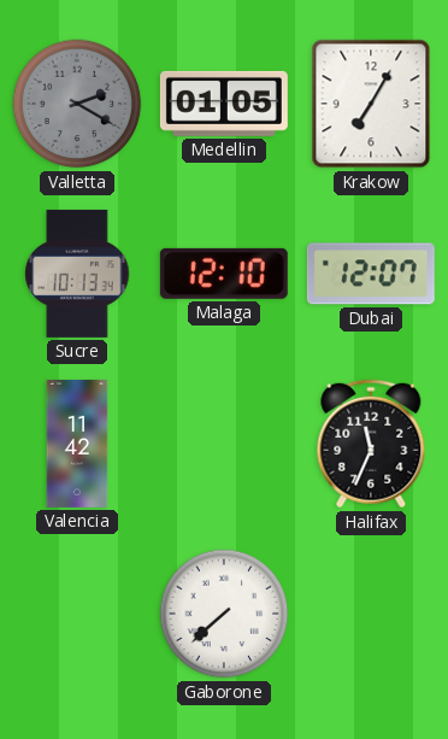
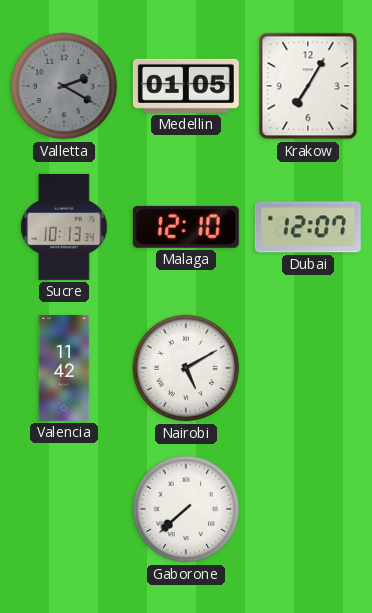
Nairobi: none -> 5:10 (186, 368)
Halifax: 11:34 -> none (371, 444)
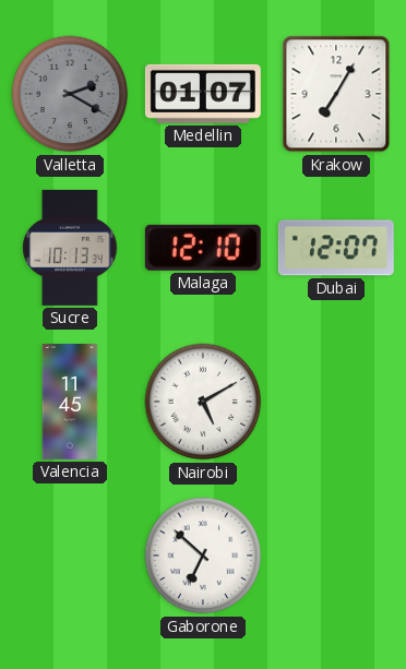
Medellin: 01:05 -> 01:07 (203, 94)
Valencia: 11:42 -> 11:45 (70, 402)
Gaborone: 7:38 -> 6:52 (203, 555)
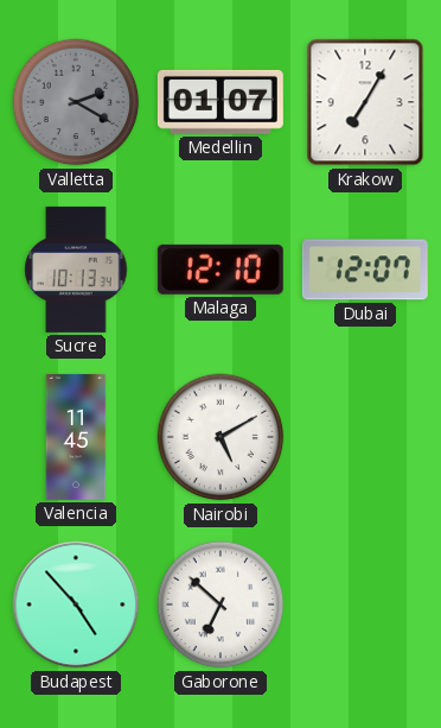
Budapest: none -> 4:53 (76, 604)
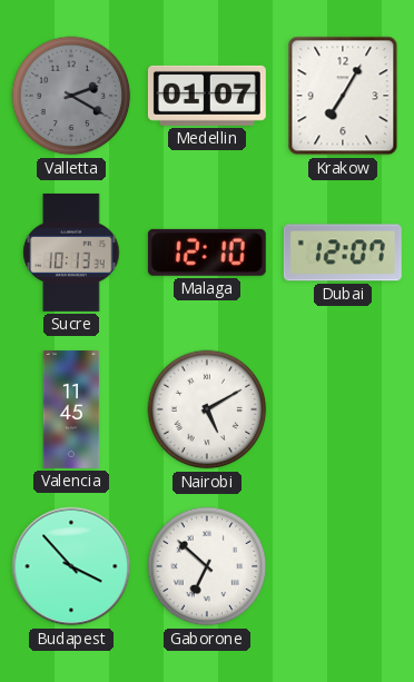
Budapest: 4:53 -> 3:53 (71, 566)
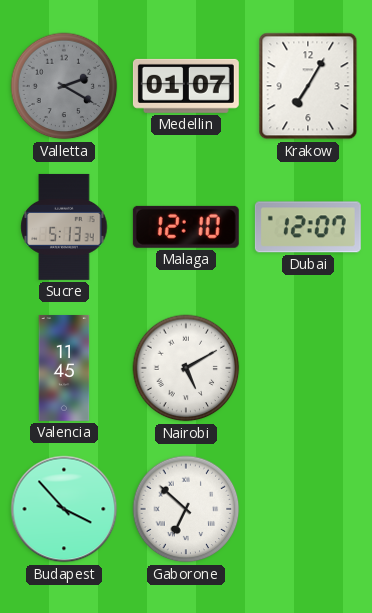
Sucre: 10:13 -> 5:13 (64, 227)
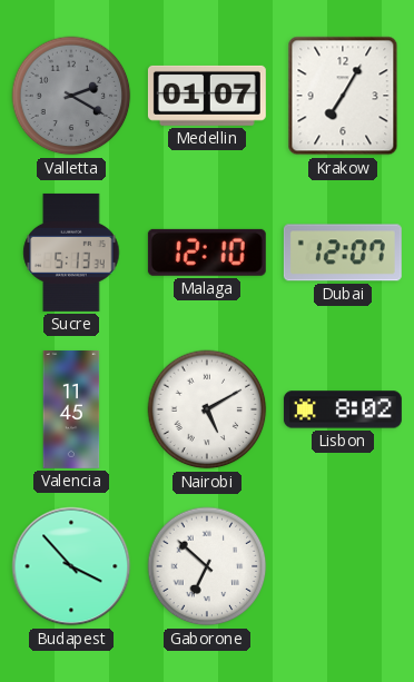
Lisbon: none -> 8:02 (343, 409)
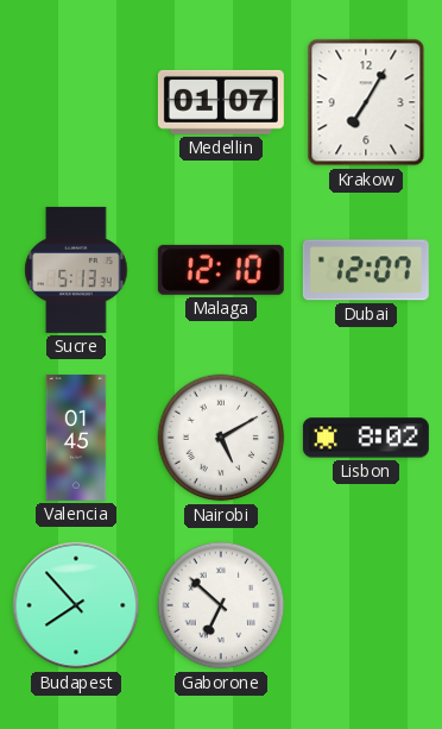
Valletta: 2:20 -> none (71, 96)
Valencia: 11:45 -> 01:45 (76, 438)
Budapest: 3:53 -> 7:53 (76, 605)
